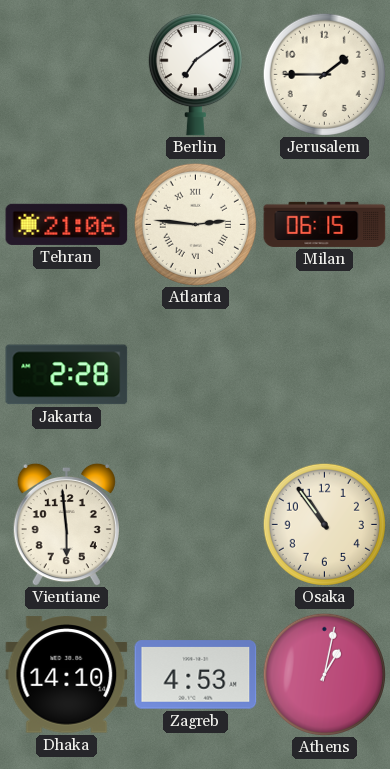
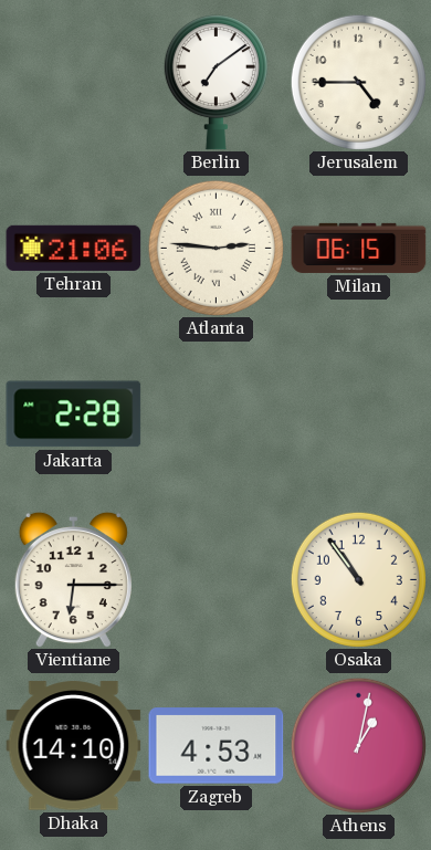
Jerusalem: 1:45 -> 4:45 (358, 82)
Vientiane: 5:59 -> 6:15 (73, 579)
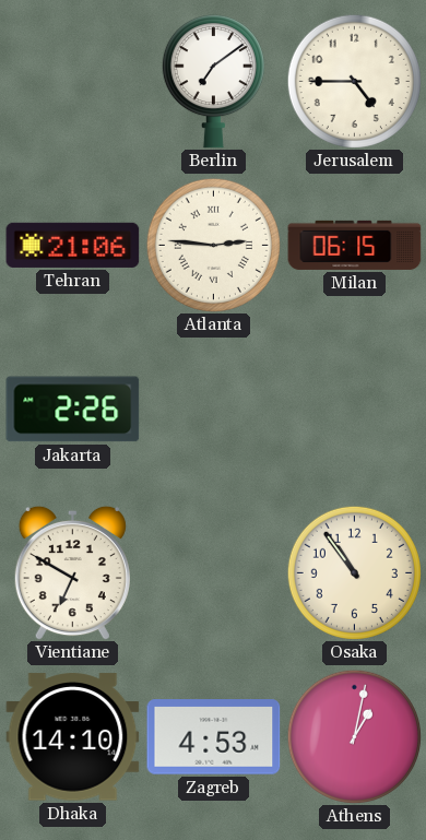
Jakarta: 2:28 -> 2:26 (73, 410)
Vientiane: 6:15 -> 6:50 (72, 572)
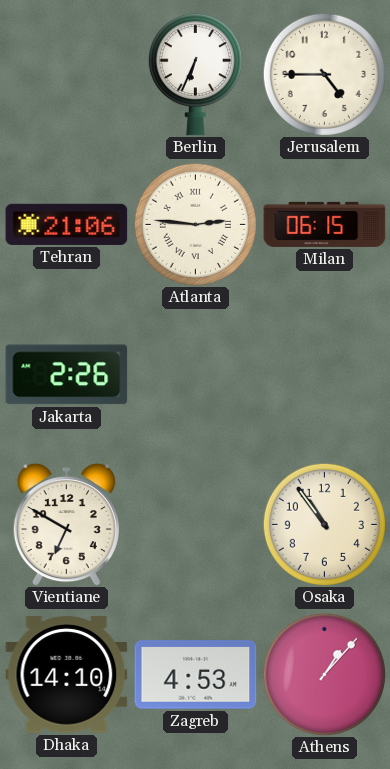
Berlin: 7:09 -> 6:34 (195, 75)
Athens: 1:02 -> 1:07 (324, 674)
